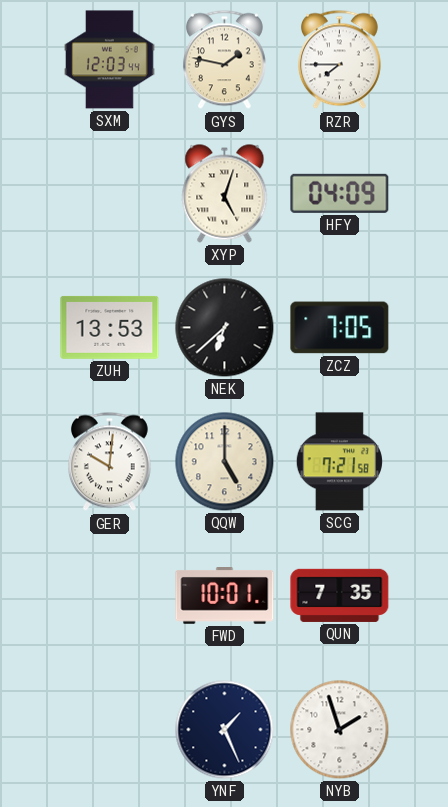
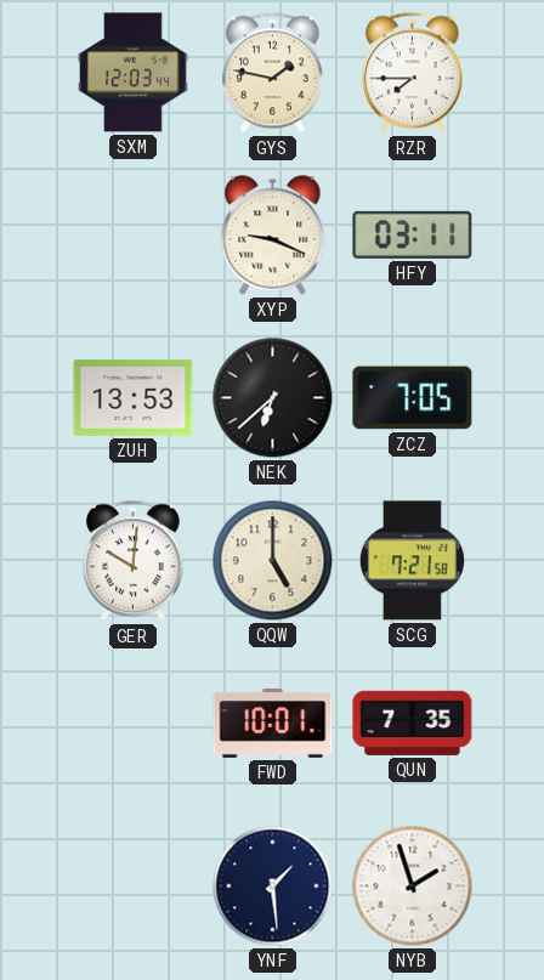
XYP: 5:03 -> 9:19 (273, 236)
HFY: 04:09 -> 03:11 (413, 234)
YNF: 1:26 -> 1:29 (273, 886)
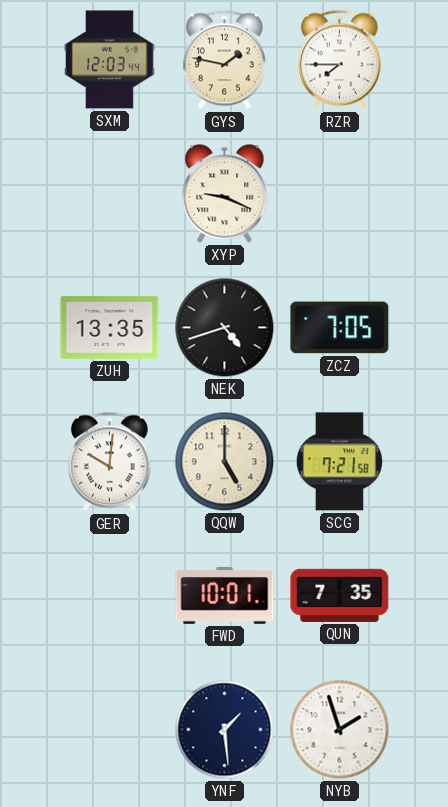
HFY: 03:11 -> none (413, 234)
ZUH: 13:53 -> 13:35 (110, 327)
NEK: 6:38 -> 4:42 (225, 328)
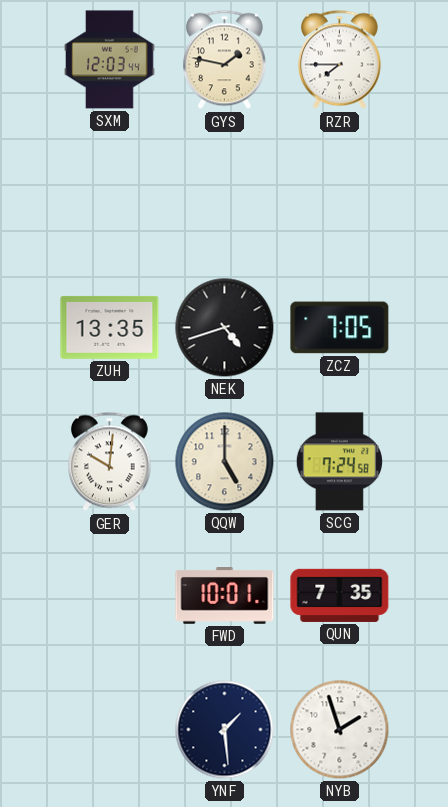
XYP: 9:19 -> none (225, 194)
SCG: 7:21 -> 7:24 (339, 462)
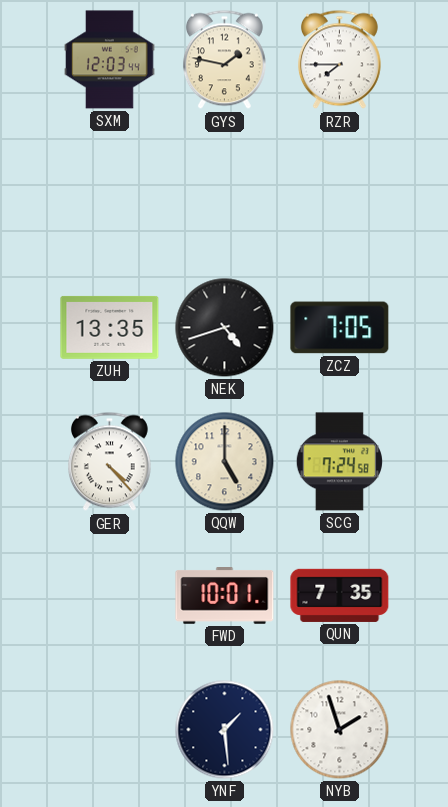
GER: 10:01 -> 4:23 (109, 462)
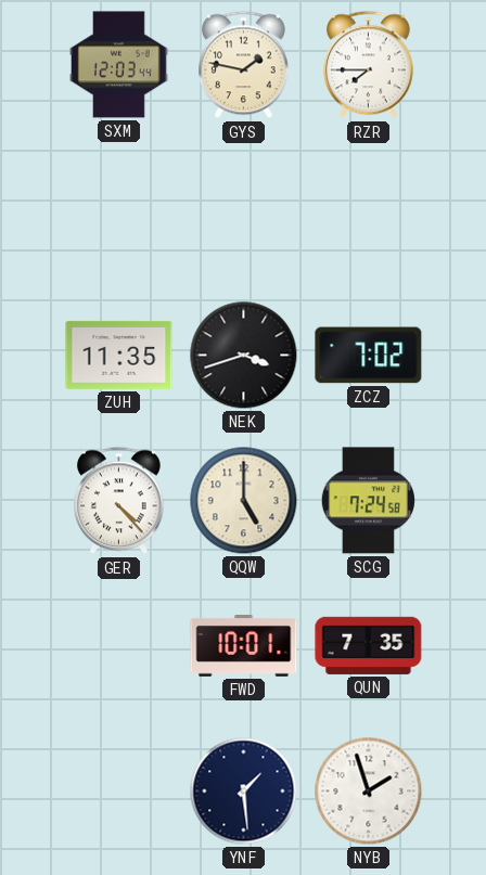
ZUH: 13:35 -> 11:35 (119, 355)
NEK: 4:42 -> 3:42 (244, 356)
ZCZ: 7:05 -> 7:02 (369, 356)
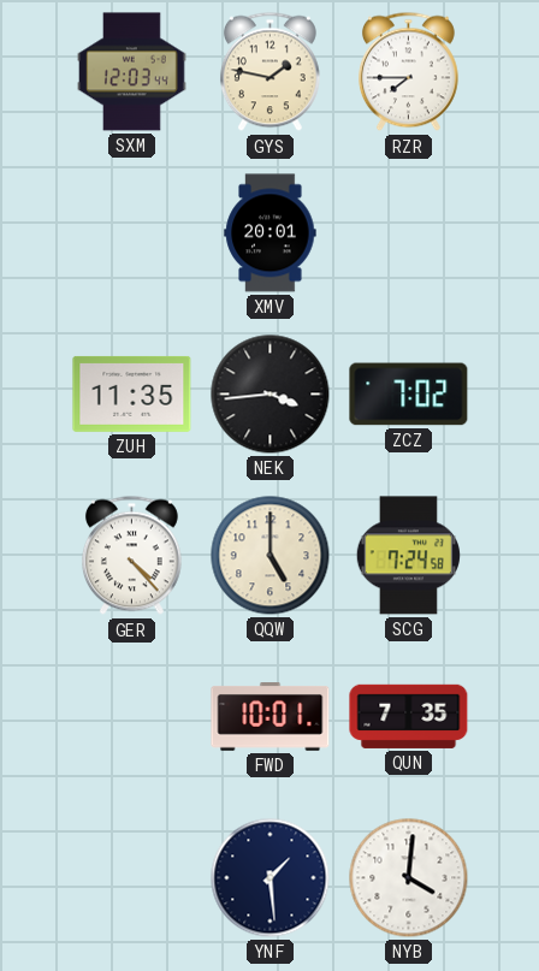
XMV: none -> 20:01 (271, 233)
NEK: 3:42 -> 3:44 (271, 395)
NYB: 1:57 -> 4:01 (409, 878)
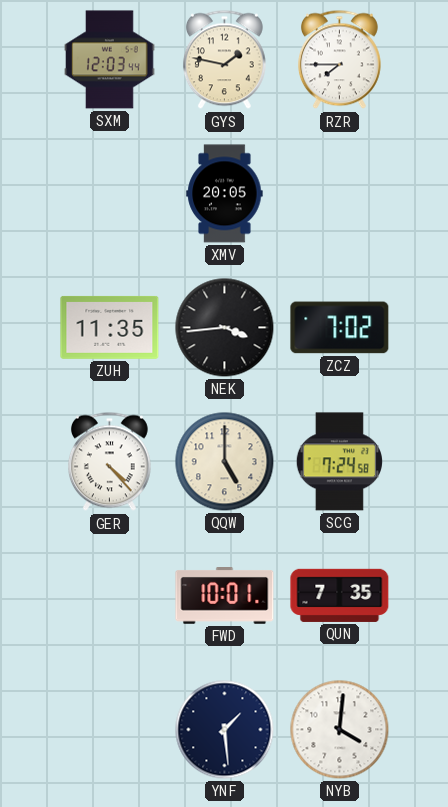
XMV: 20:01 -> 20:05 (225, 194)
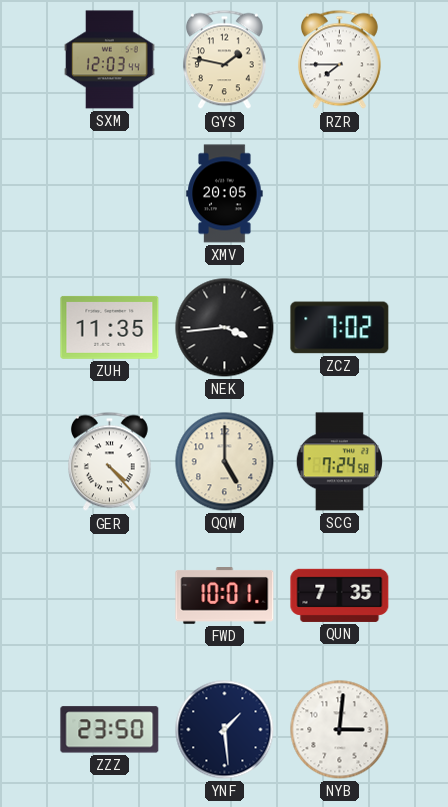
ZZZ: none -> 23:50 (110, 730)
NYB: 4:01 -> 3:01 (340, 730)
